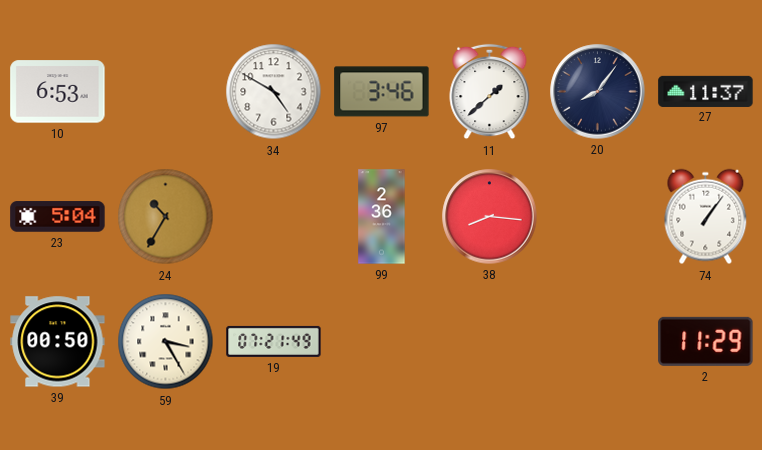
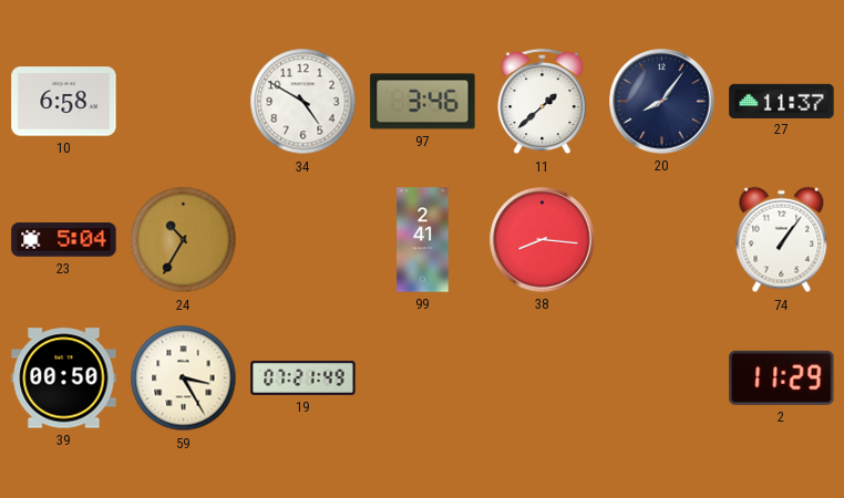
10: 6:53 -> 6:58 (64, 102)
99: 2:36 -> 2:41 (423, 240)
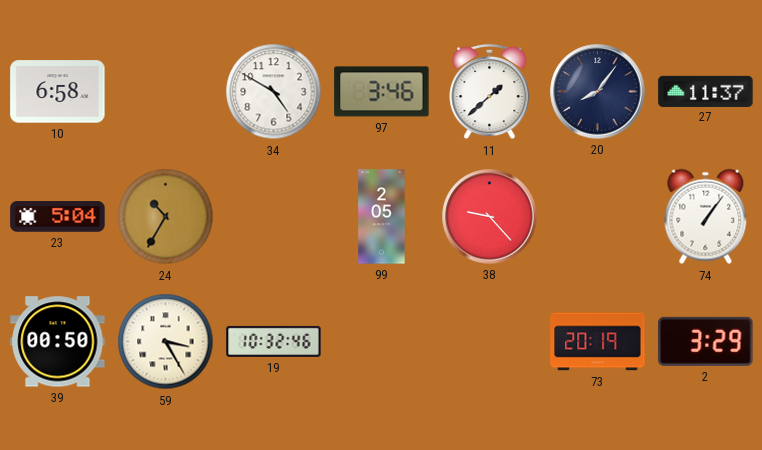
99: 2:41 -> 2:05 (382, 217)
38: 8:16 -> 9:23 (490, 217)
19: 07:21 -> 10:32 (274, 341)
73: none -> 20:19 (598, 342)
2: 11:29 -> 3:29 (706, 341)
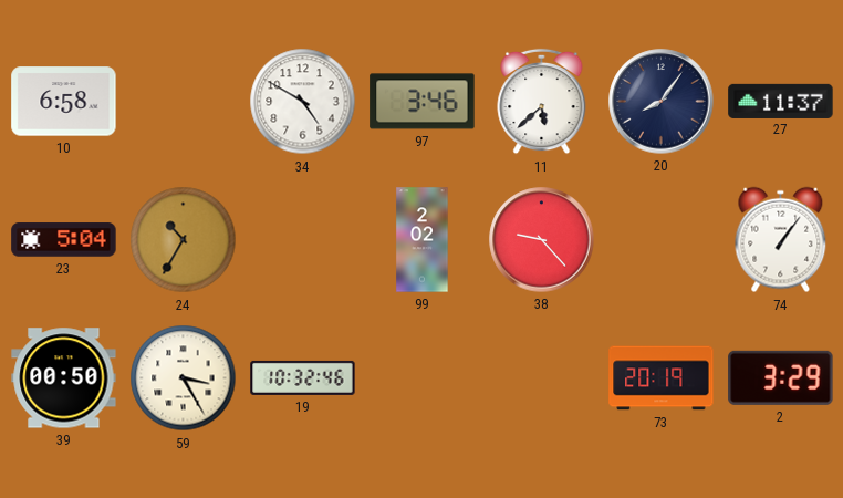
11: 1:38 -> 5:38 (542, 102)
99: 2:05 -> 2:02 (423, 240)
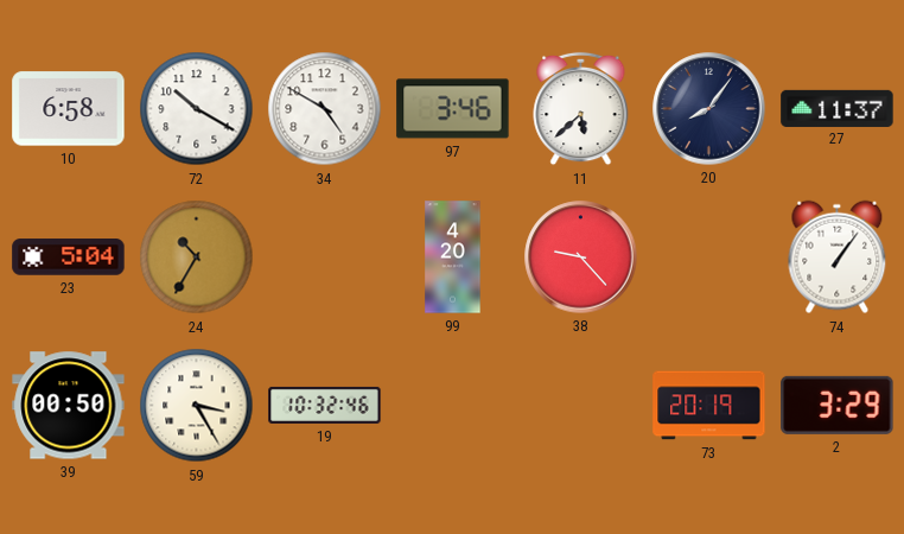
72: none -> 10:20 (197, 109)
99: 2:02 -> 4:20 (453, 258)
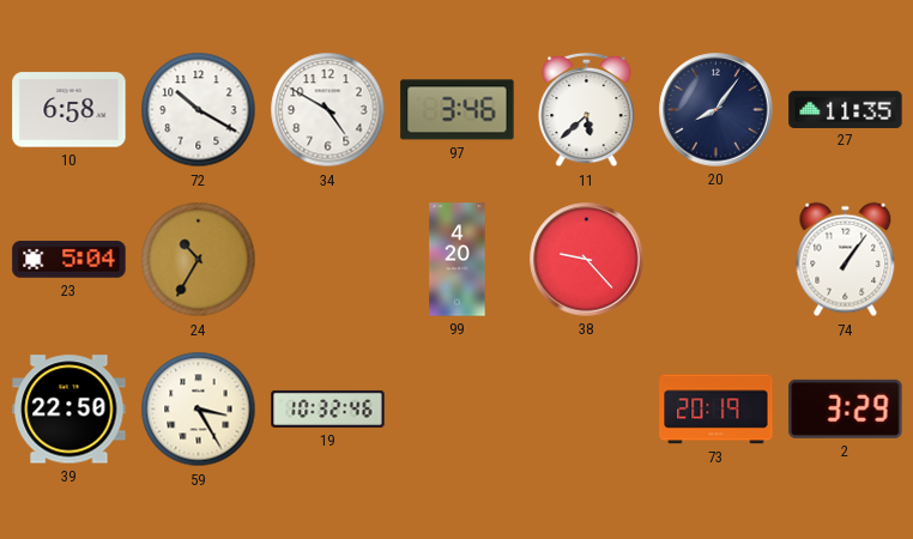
27: 11:37 -> 11:35 (846, 109)
39: 00:50 -> 22:50 (69, 410)
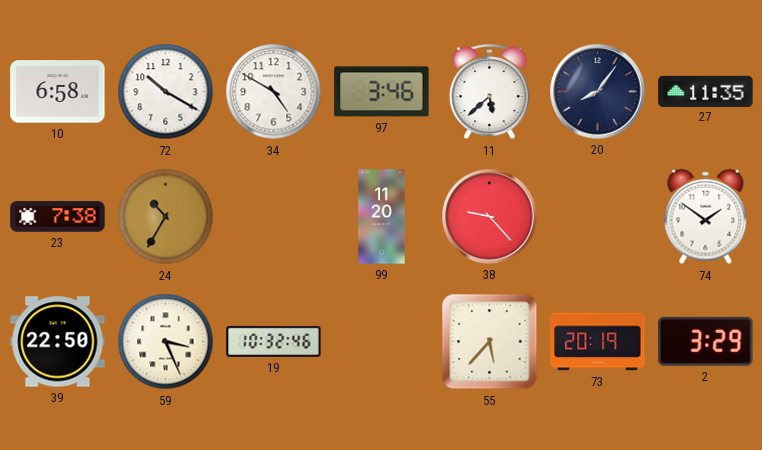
23: 5:04 -> 7:38 (58, 217)
99: 4:20 -> 11:20 (382, 217)
74: 1:06 -> 1:51 (706, 217)
59: 3:25 -> 3:26 (166, 342)
55: none -> 5:37 (490, 342)
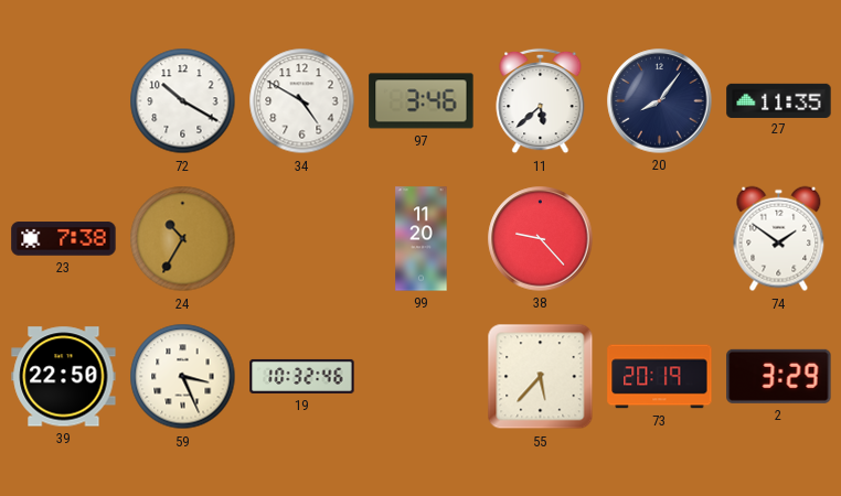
10: 6:58 -> none (58, 92)
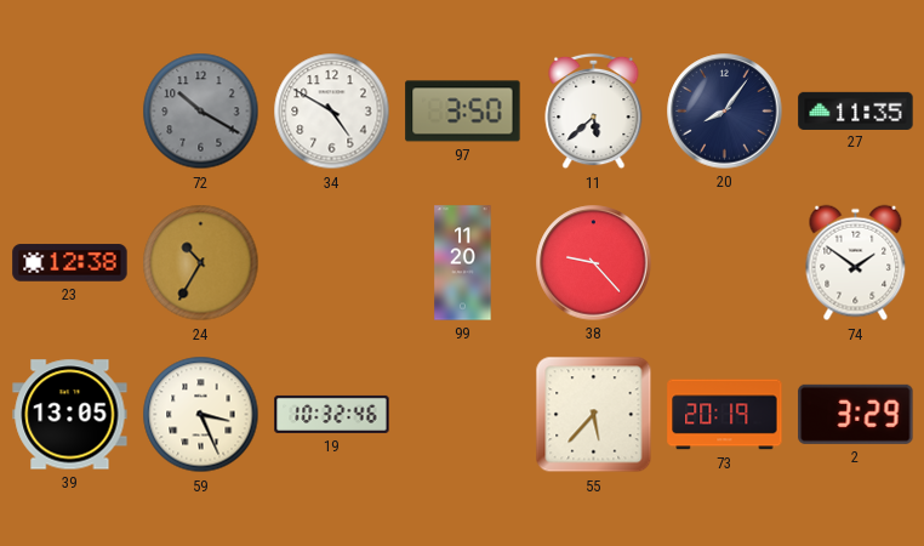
72 dial: white -> grey (201, 112)
97: 3:46 -> 3:50 (463, 112)
23: 7:38 -> 12:38 (70, 263)
39: 22:50 -> 13:05 (70, 415)
